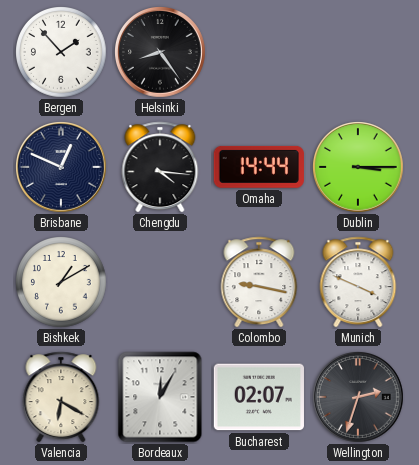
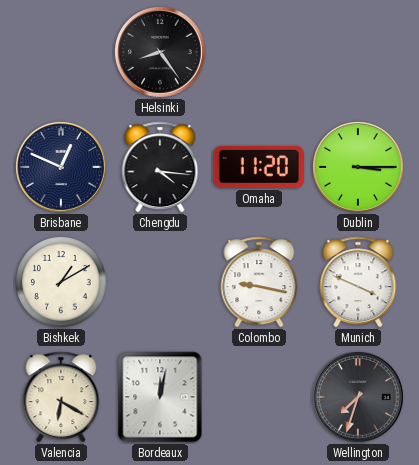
Bergen: 1:53 -> none (62, 53)
Omaha: 14:44 -> 11:20 (259, 167)
Bordeaux: 12:05 -> 12:02 (160, 397)
Bucharest: 02:07 -> none (259, 397)
Wellington: 2:33 -> 7:33 (359, 398)
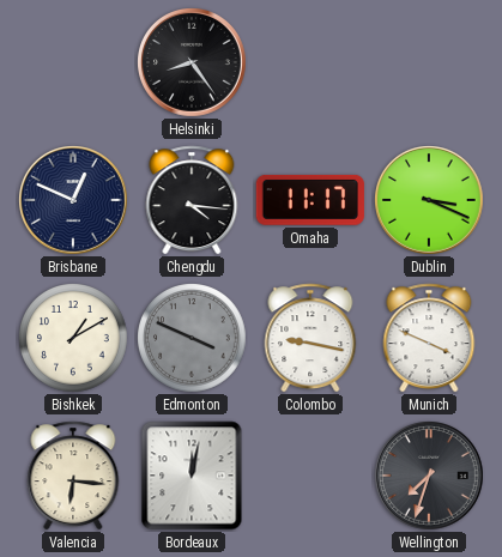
Omaha: 11:20 -> 11:17 (310, 200)
Dublin: 3:15 -> 3:19 (430, 201)
Edmonton: none -> 3:49 (193, 339)
Valencia: 6:20 -> 6:16 (73, 476)
